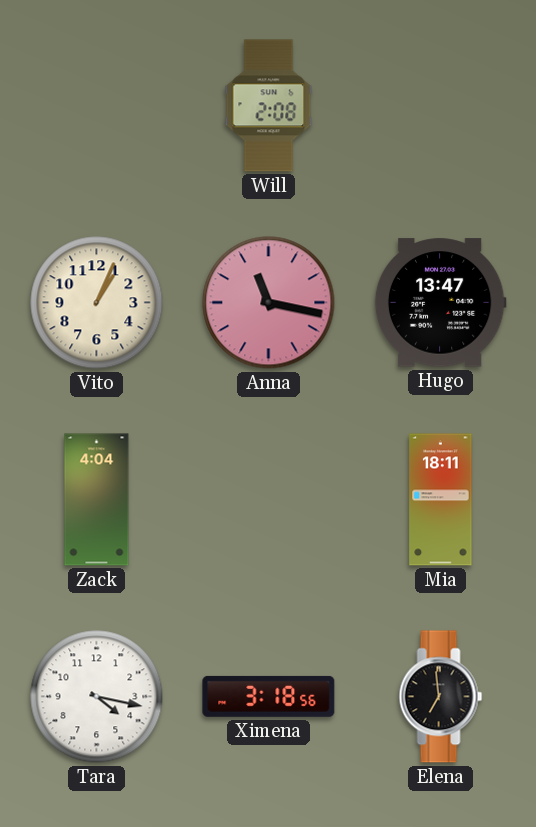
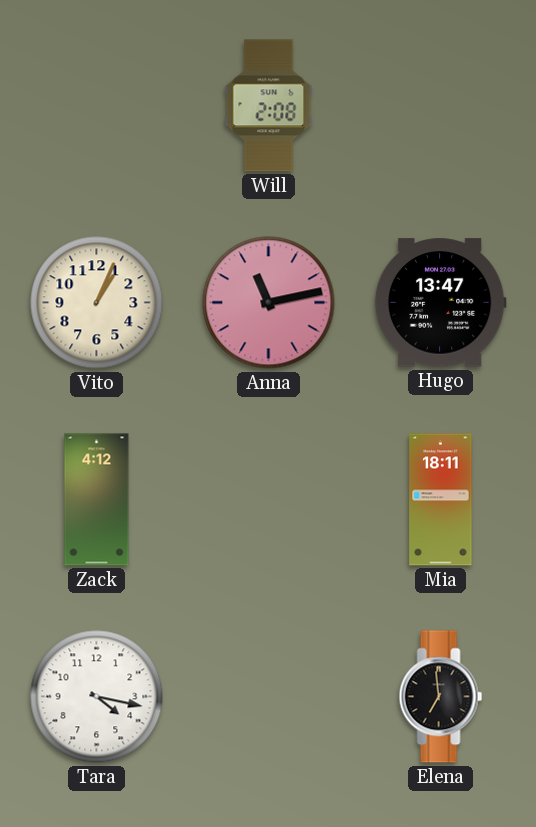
Anna: 11:17 -> 11:13 (269, 303)
Zack: 4:04 -> 4:12 (97, 500)
Ximena: 3:18 -> none (269, 696)
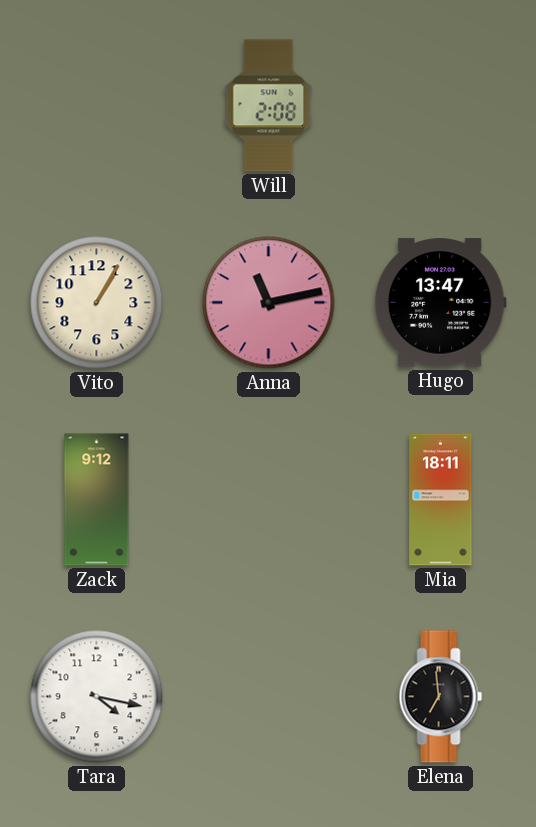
Vito: 1:04 -> 1:05 (97, 303)
Zack: 4:12 -> 9:12 (97, 500)
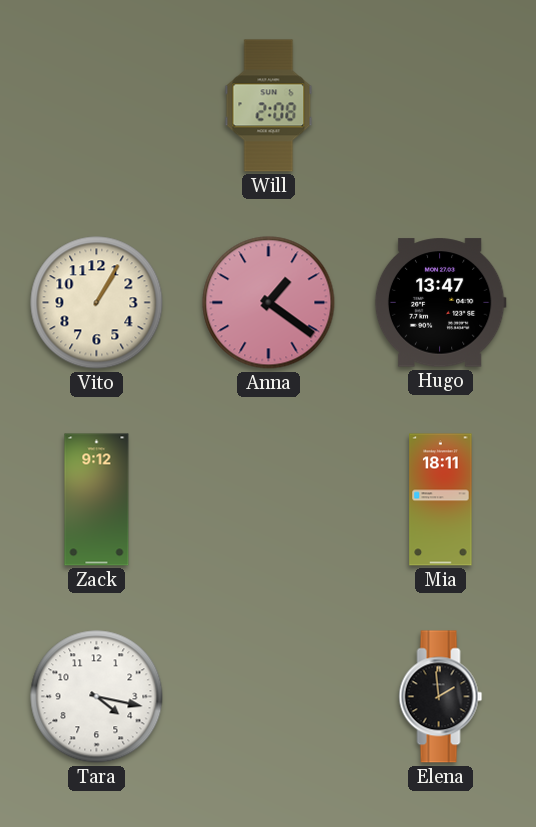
Anna: 11:13 -> 1:21 (269, 303)
Elena: 6:59 -> 1:59 (441, 697)
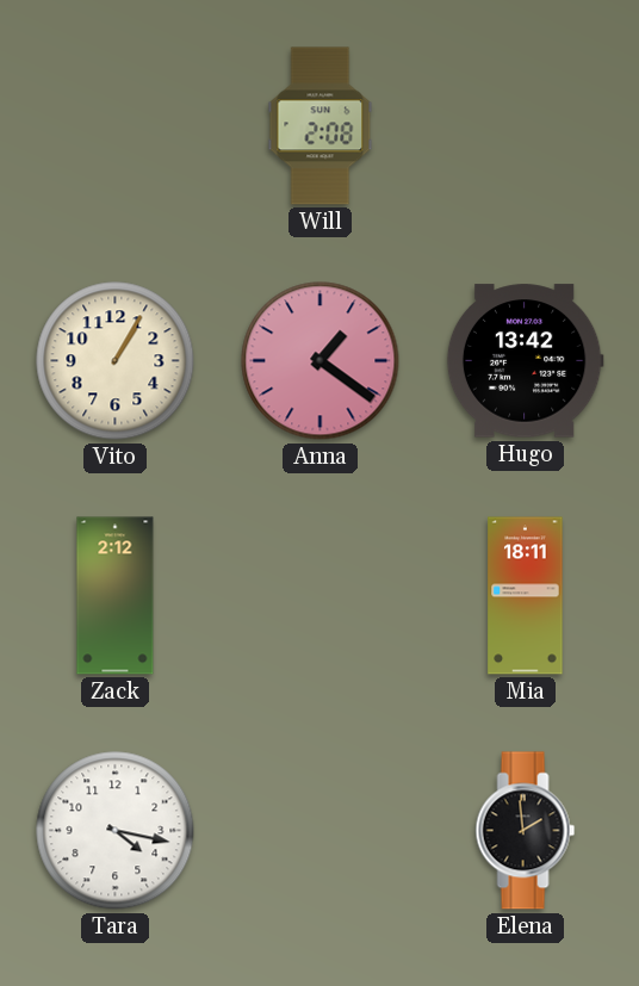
Hugo: 13:47 -> 13:42 (525, 361)
Zack: 9:12 -> 2:12 (116, 596)
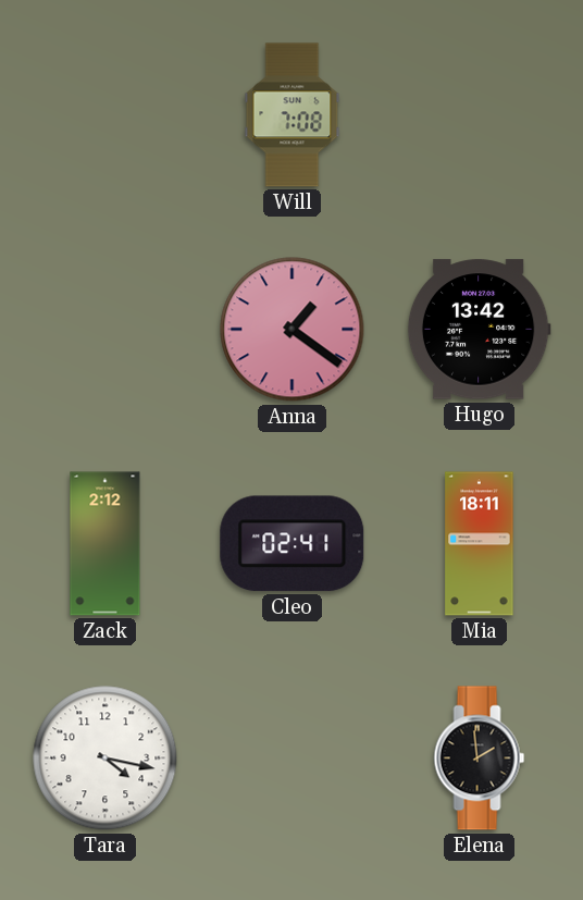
Will: 2:08 -> 7:08 (293, 115)
Vito: 1:05 -> none (116, 361)
Cleo: none -> 02:41 (293, 544)
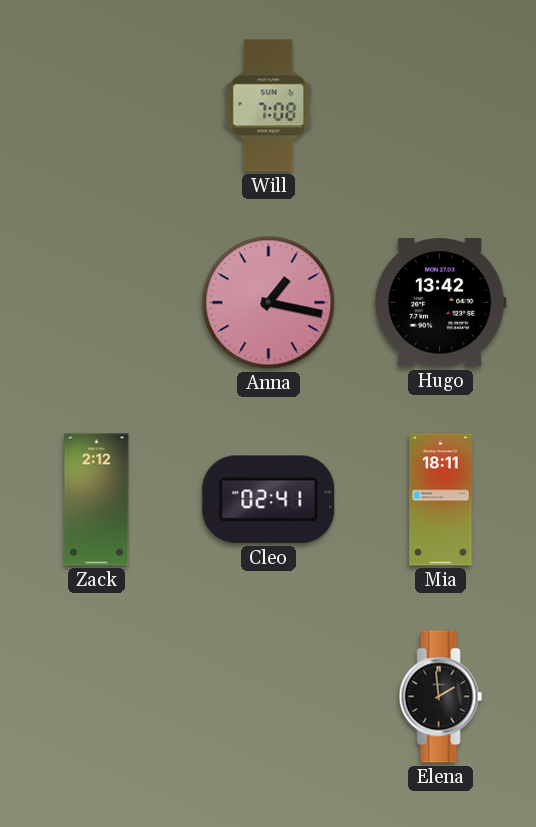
Anna: 1:21 -> 1:17 (269, 303)
Tara: 4:17 -> none (106, 759)
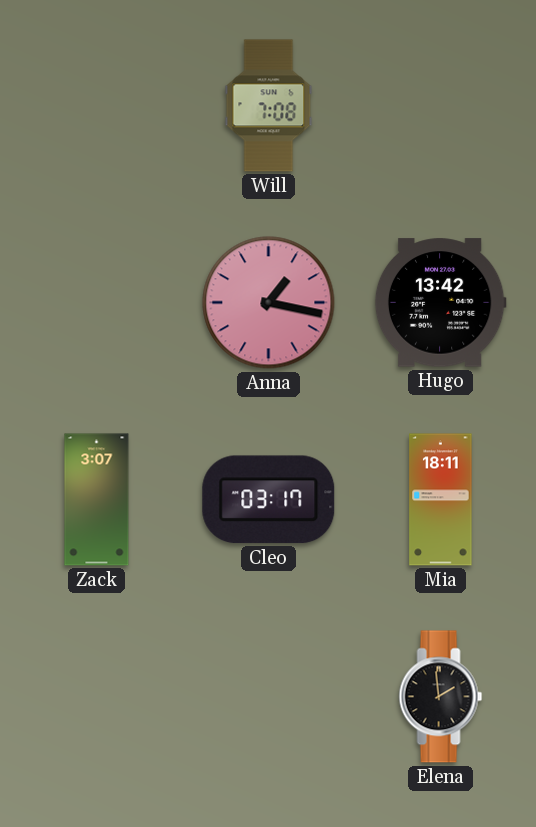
Zack: 2:12 -> 3:07 (97, 500)
Cleo: 02:41 -> 03:17 (269, 500)
